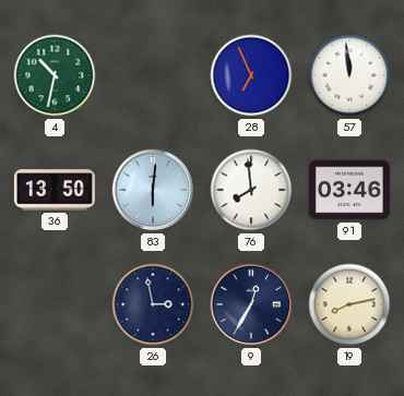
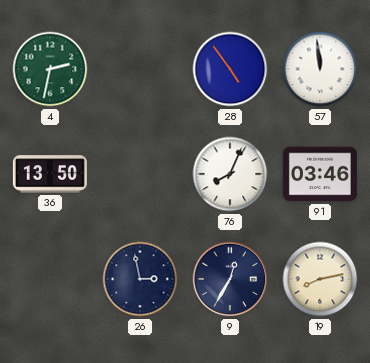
4: 10:32 -> 2:32 (50, 69)
28: 6:56 -> 4:54 (230, 69)
83: 6:01 -> none (153, 190)
76: 7:59 -> 8:04 (230, 174)
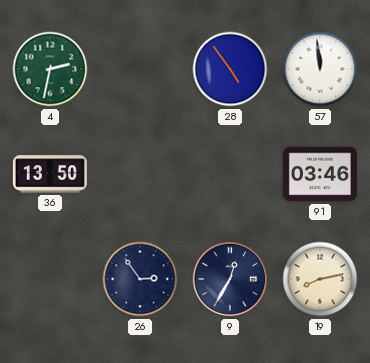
76: 8:04 -> none (230, 174)
26: 2:58 -> 2:54 (140, 279)
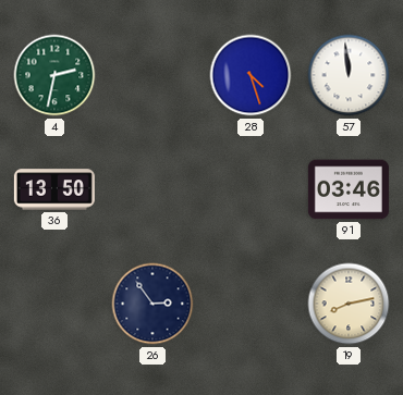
28: 4:54 -> 4:27 (251, 75)
9: 12:35 -> none (230, 279)
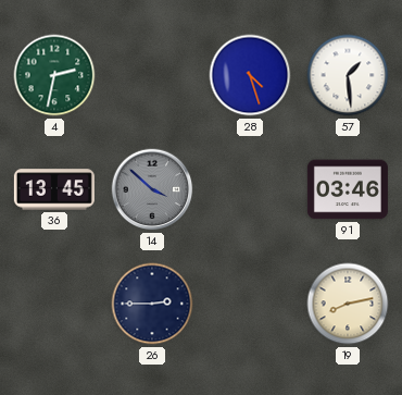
57: 11:59 -> 1:29 (348, 75)
36: 13:50 -> 13:45 (54, 189)
14: none -> 3:52 (152, 189)
26: 2:54 -> 2:45 (152, 304)
